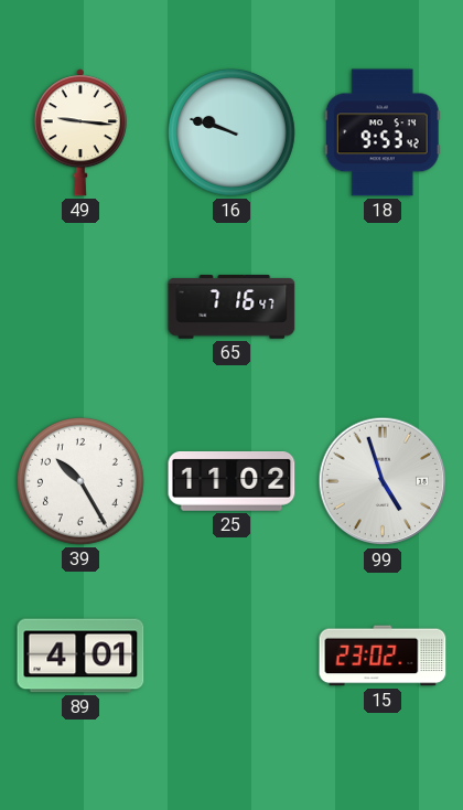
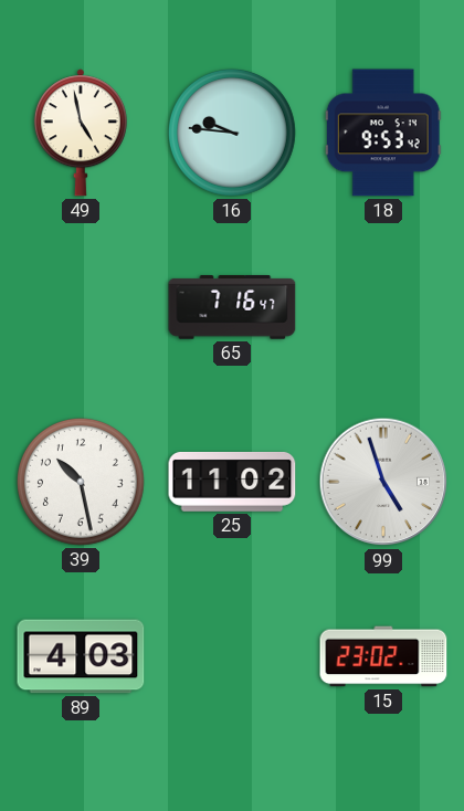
49: 9:16 -> 4:58 (81, 133)
16: 9:48 -> 9:46 (232, 133)
39: 10:25 -> 10:28 (81, 482)
89: 4:01 -> 4:03 (81, 656)
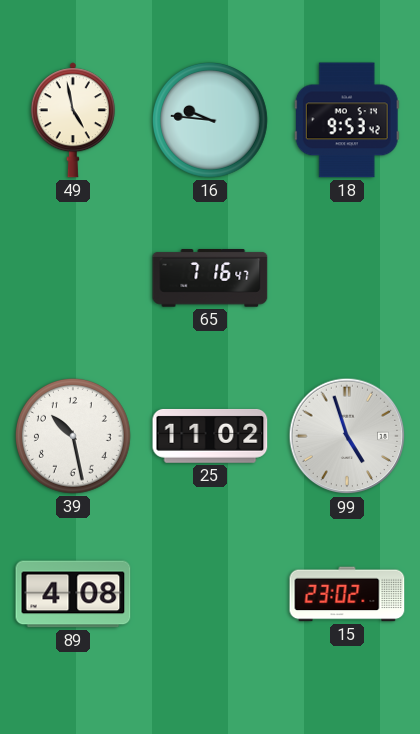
89: 4:03 -> 4:08 (73, 594)
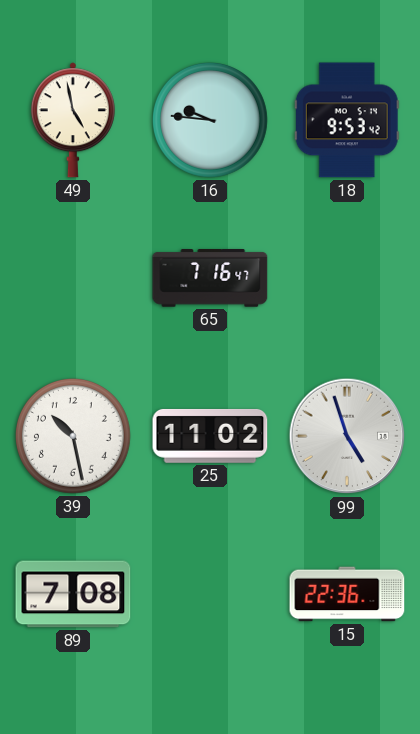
89: 4:08 -> 7:08 (73, 594)
15: 23:02 -> 22:36 (347, 594)
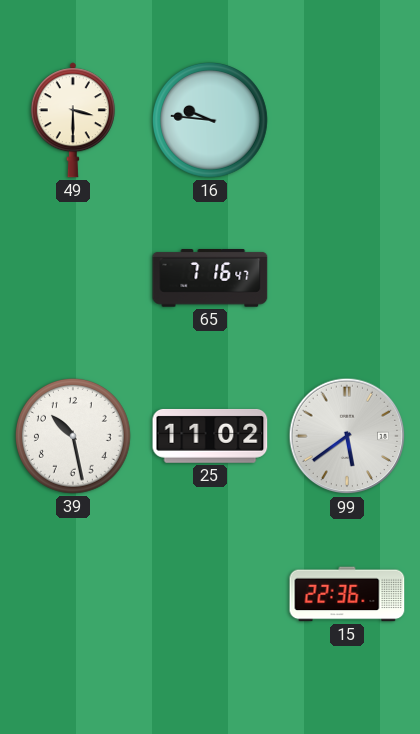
49: 4:58 -> 3:30 (73, 120)
18: 9:53 -> none (347, 120)
99: 4:57 -> 5:39 (347, 436)
89: 7:08 -> none (73, 594)
